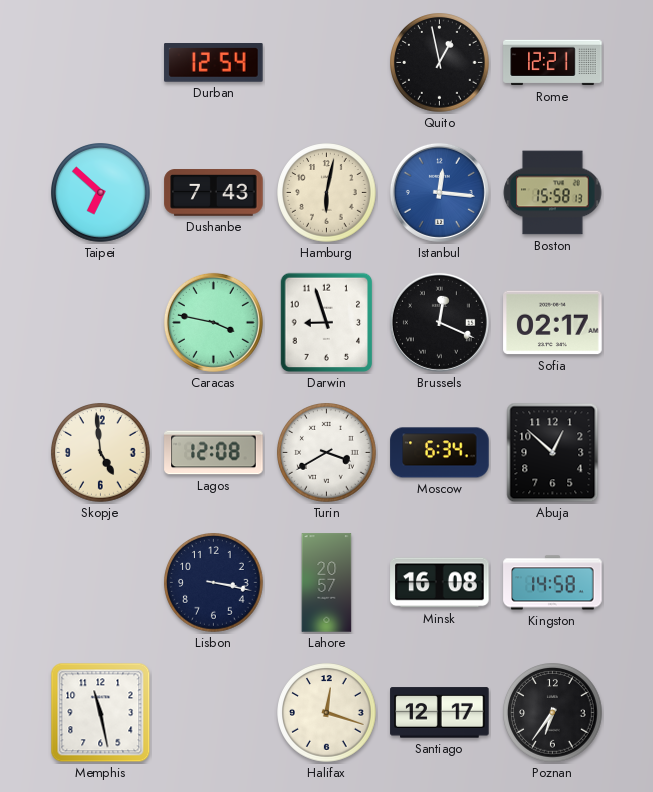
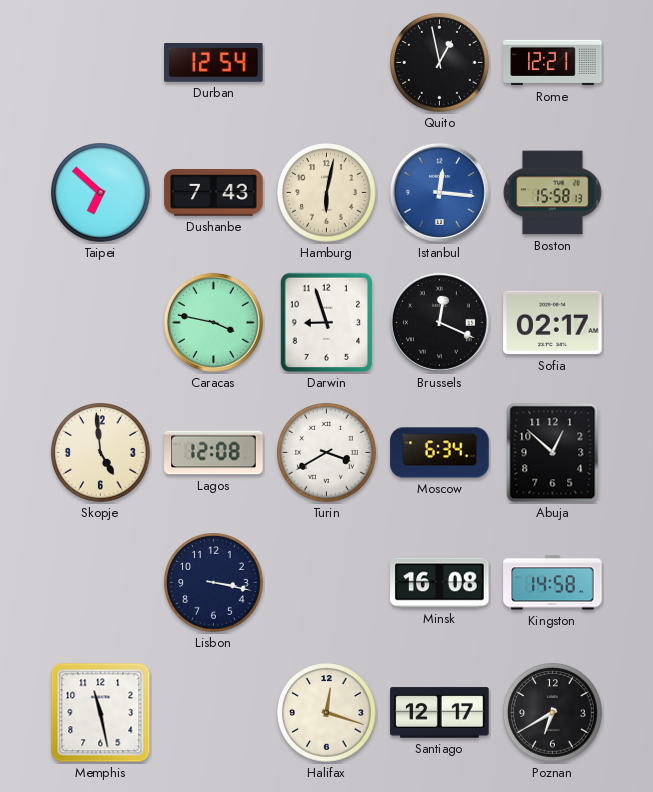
Lahore: 20:57 -> none (327, 583)
Poznan: 6:36 -> 6:40 (553, 713)
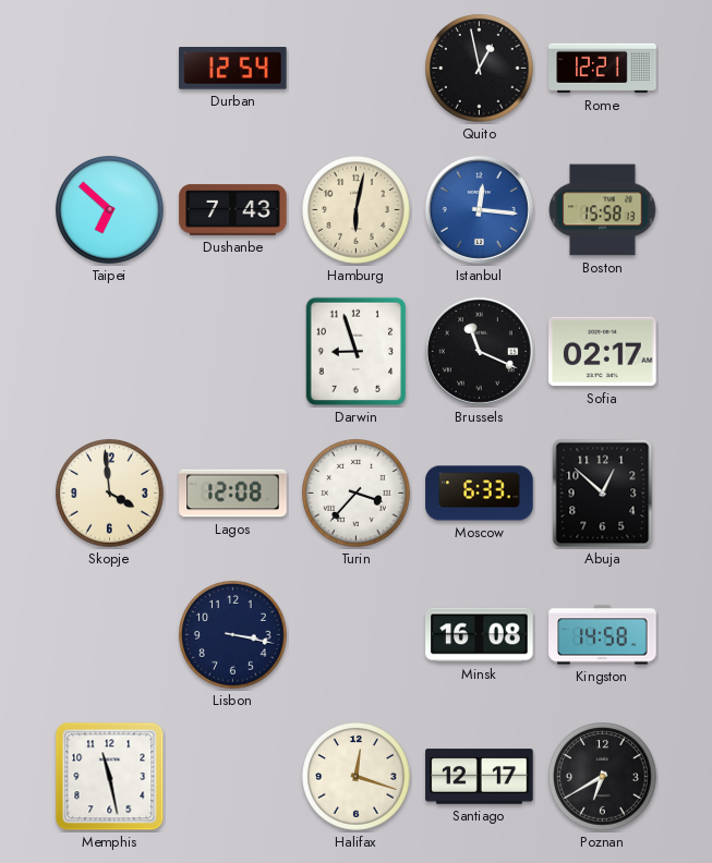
Caracas: 3:47 -> none (213, 322)
Brussels: 12:19 -> 11:19 (479, 351)
Skopje: 4:59 -> 3:59 (110, 494)
Turin: 3:40 -> 3:37 (357, 494)
Moscow: 6:34 -> 6:33 (480, 494)
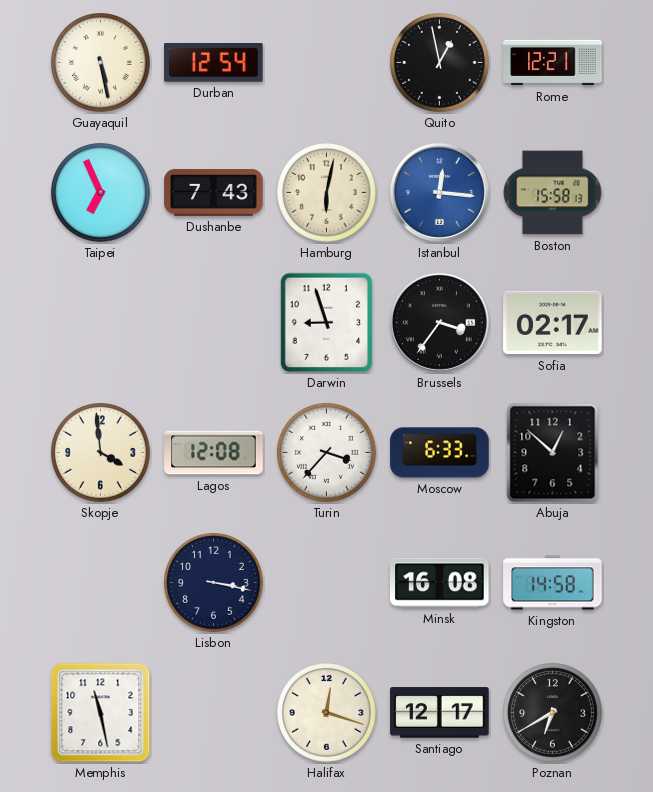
Guayaquil: none -> 5:28 (101, 63)
Taipei: 6:52 -> 6:56 (101, 193)
Brussels: 11:19 -> 3:36 (439, 322)
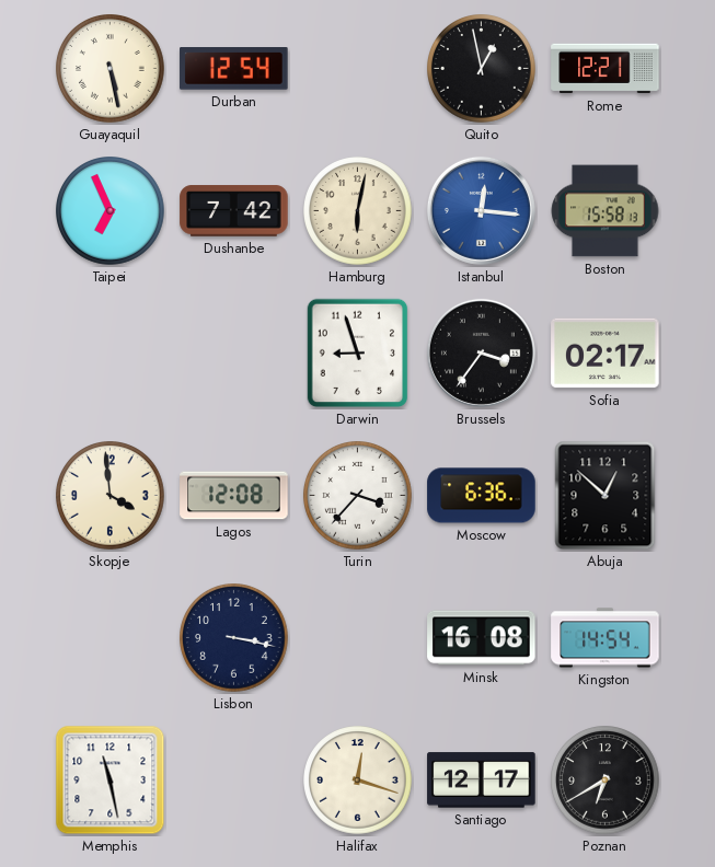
Dushanbe: 7:43 -> 7:42 (234, 211)
Moscow: 6:33 -> 6:36 (482, 496)
Kingston: 14:58 -> 14:54 (606, 638)
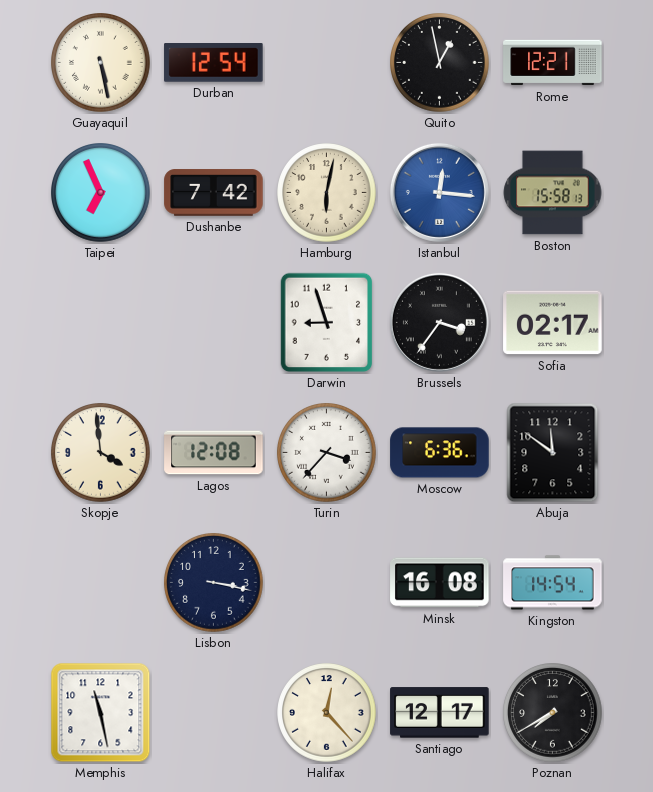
Abuja: 12:52 -> 11:51 (553, 453)
Halifax: 12:18 -> 12:23 (327, 713)
Poznan: 6:40 -> 7:40 (553, 713)
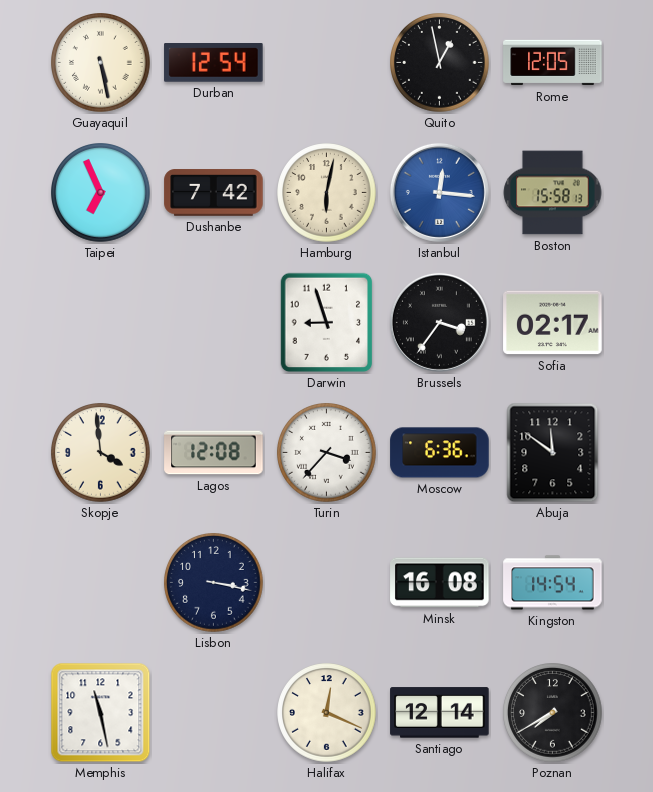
Rome: 12:21 -> 12:05 (553, 63)
Halifax: 12:23 -> 12:19 (327, 713)
Santiago: 12:17 -> 12:14 (440, 713)
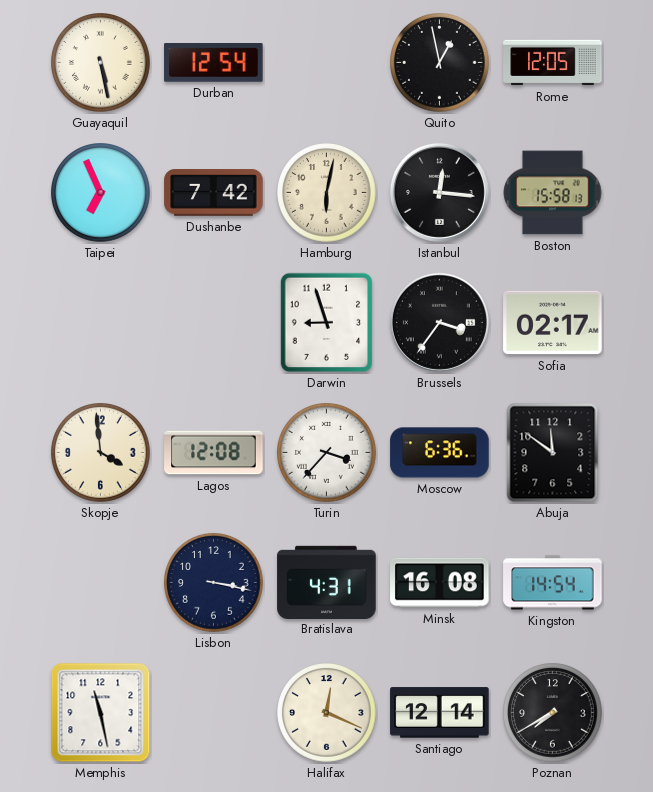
Istanbul dial: blue -> black (439, 192)
Bratislava: none -> 4:31 (327, 582)
